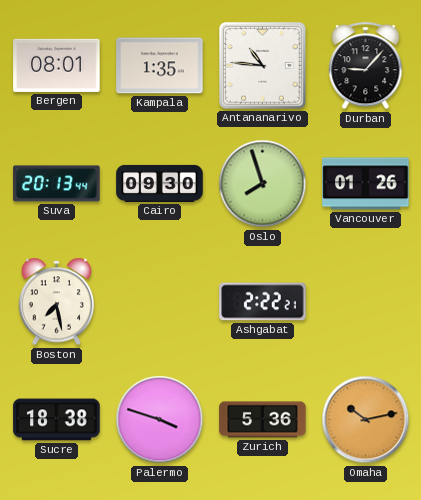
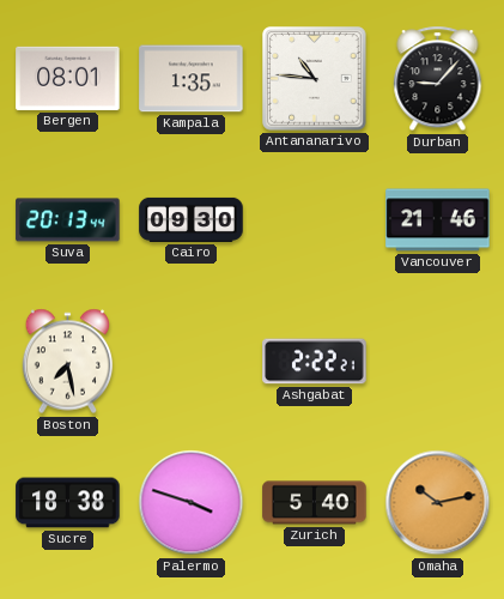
Oslo: 7:57 -> none (263, 184)
Vancouver: 01:26 -> 21:46 (438, 220)
Zurich: 5:36 -> 5:40 (315, 503)
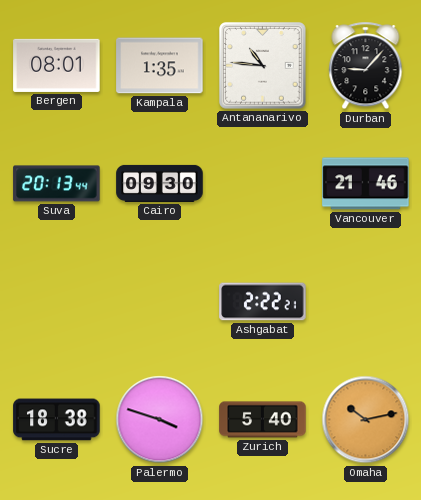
Boston: 7:28 -> none (68, 362)
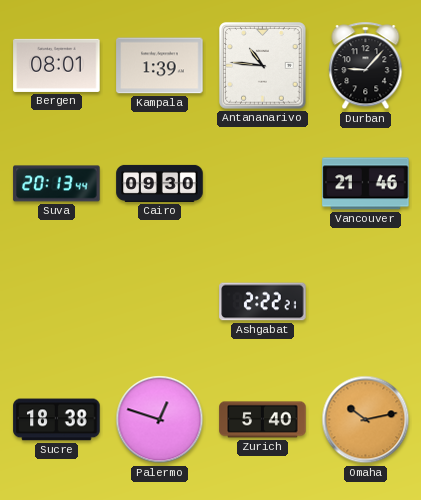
Kampala: 1:35 -> 1:39 (160, 66)
Palermo: 3:48 -> 12:48 (160, 420)
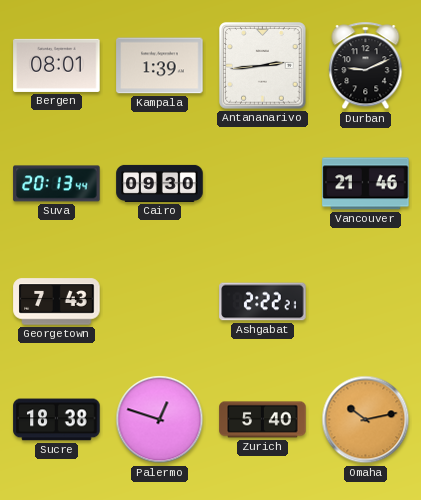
Antananarivo: 10:46 -> 2:44 (263, 66)
Durban: 9:07 -> 9:11 (366, 66)
Georgetown: none -> 7:43 (57, 302)
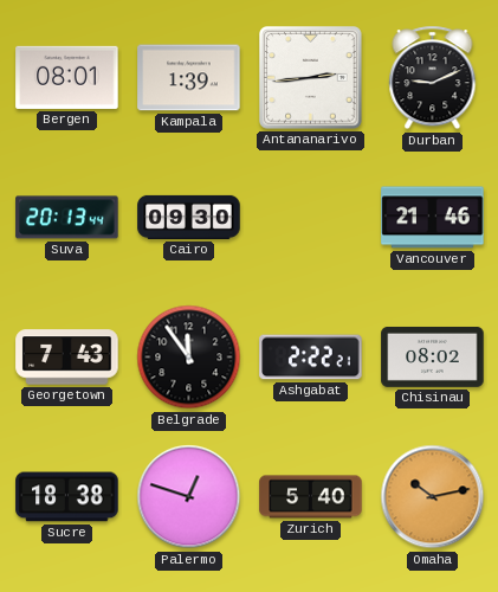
Belgrade: none -> 11:54 (189, 358)
Chisinau: none -> 08:02 (433, 356)
